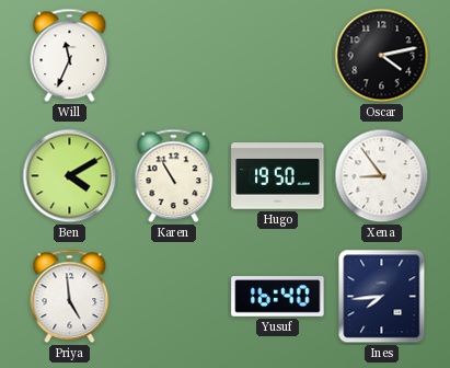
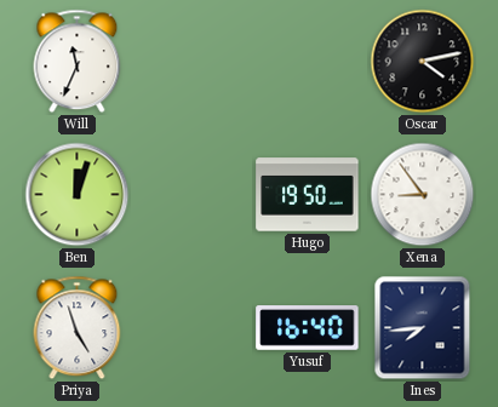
Ben: 4:10 -> 12:03 (78, 195)
Karen: 10:55 -> none (174, 176)
Priya: 4:59 -> 4:57 (78, 328)
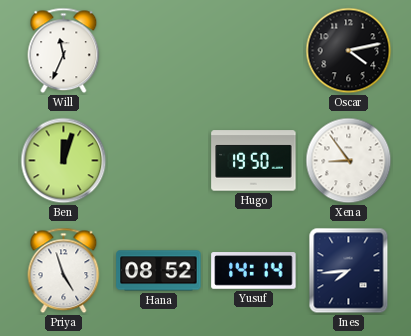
Hana: none -> 08:52 (159, 271)
Yusuf: 16:40 -> 14:14 (254, 271)
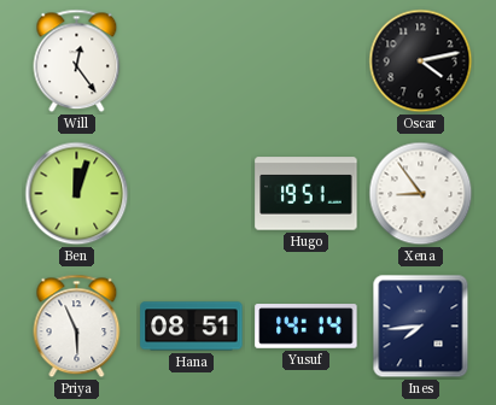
Will: 11:34 -> 12:24 (77, 61)
Hugo: 19:50 -> 19:51 (307, 194)
Priya: 4:57 -> 5:56 (77, 327)
Hana: 08:52 -> 08:51 (192, 327)
